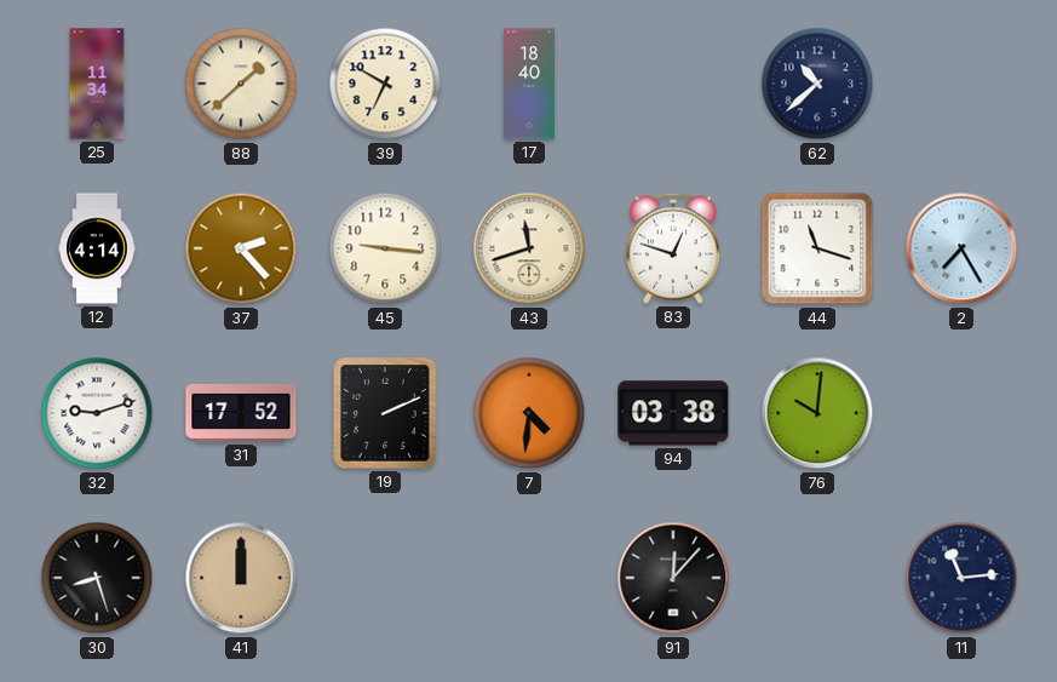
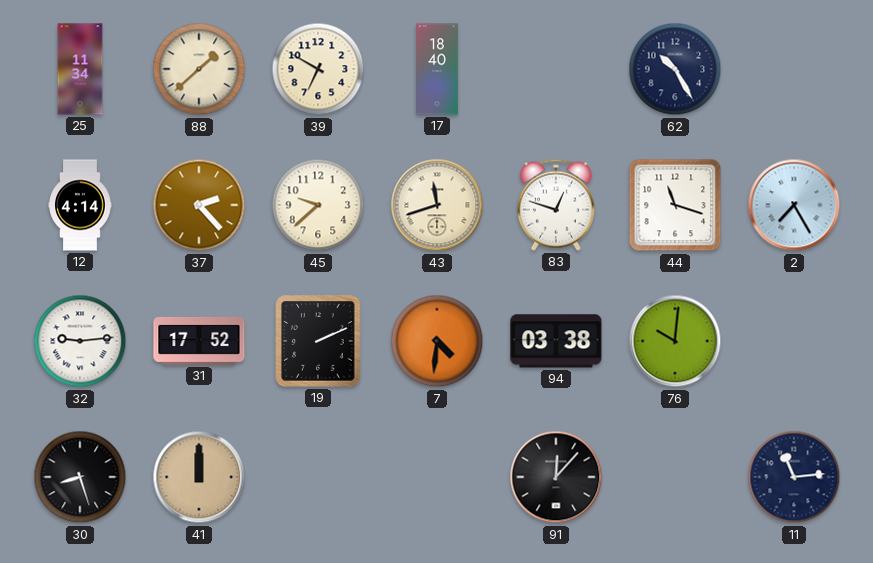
62: 10:38 -> 10:25 (675, 69)
45: 9:16 -> 9:38 (318, 205)
32: 9:12 -> 9:14 (80, 341)
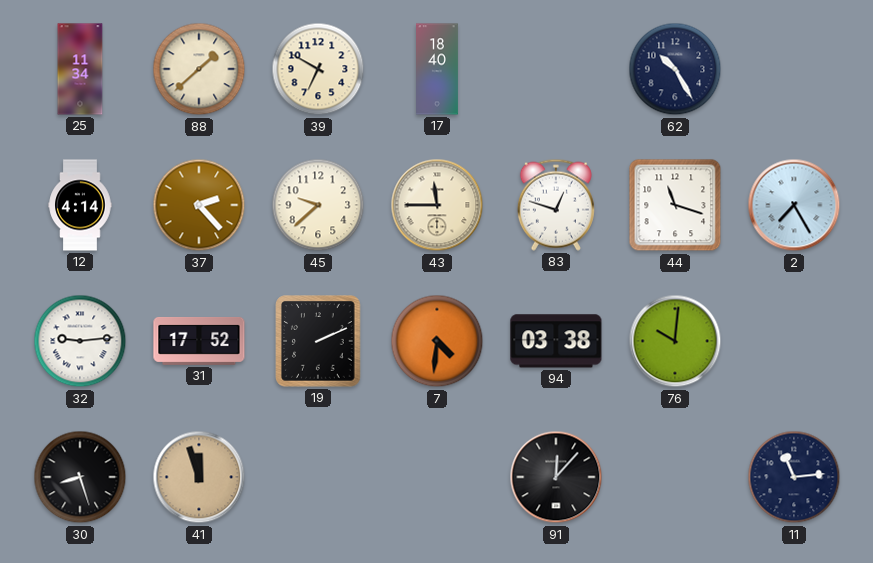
43: 11:42 -> 11:45 (437, 205)
41: 12:00 -> 11:57 (199, 477)
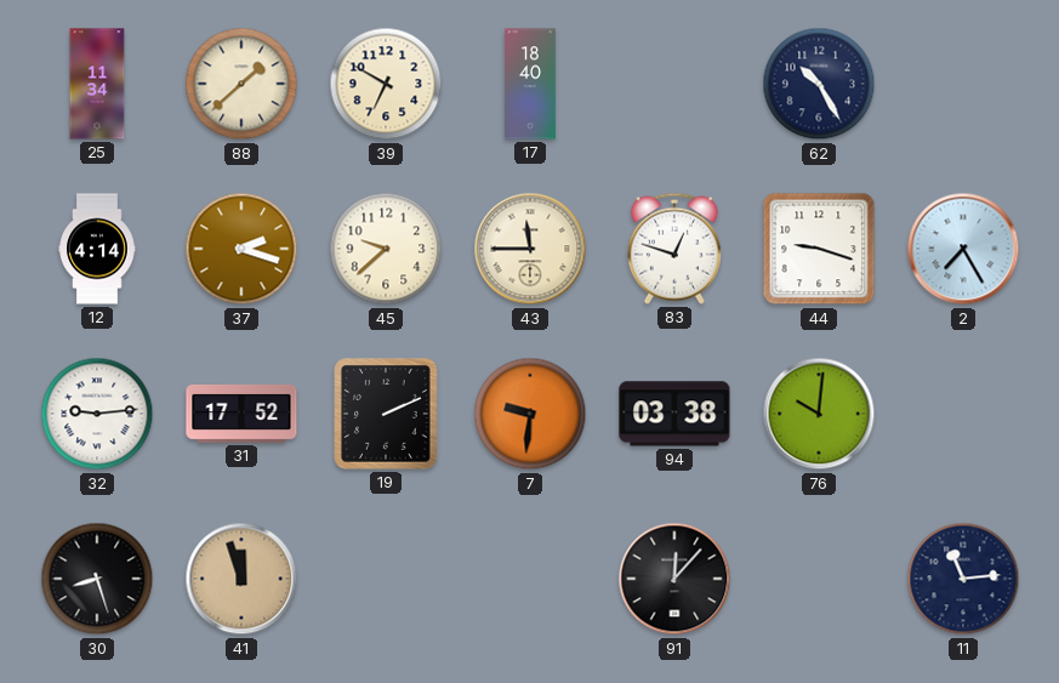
37: 2:23 -> 2:18 (241, 249)
44: 11:18 -> 9:18 (819, 249)
7: 4:31 -> 9:31 (530, 414)
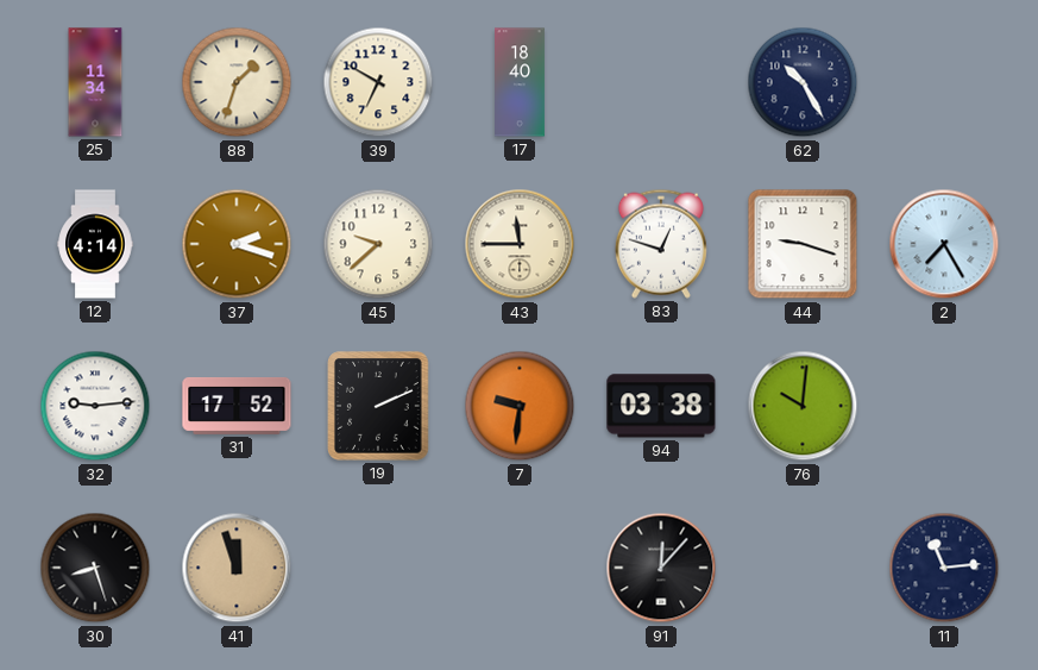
88: 1:38 -> 1:33 (237, 82)
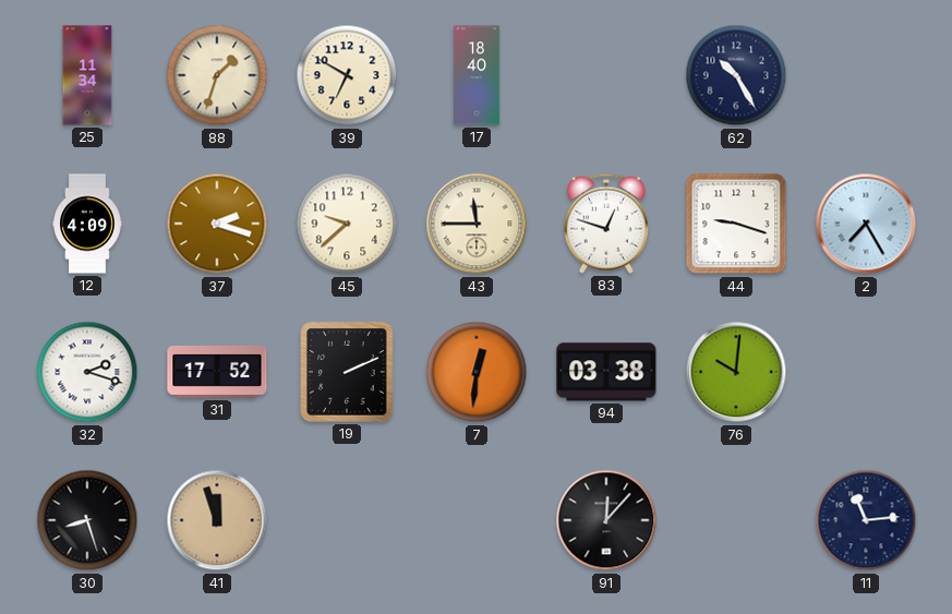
12: 4:14 -> 4:09 (87, 224)
32: 9:14 -> 2:18 (87, 372)
7: 9:31 -> 12:31 (477, 372)
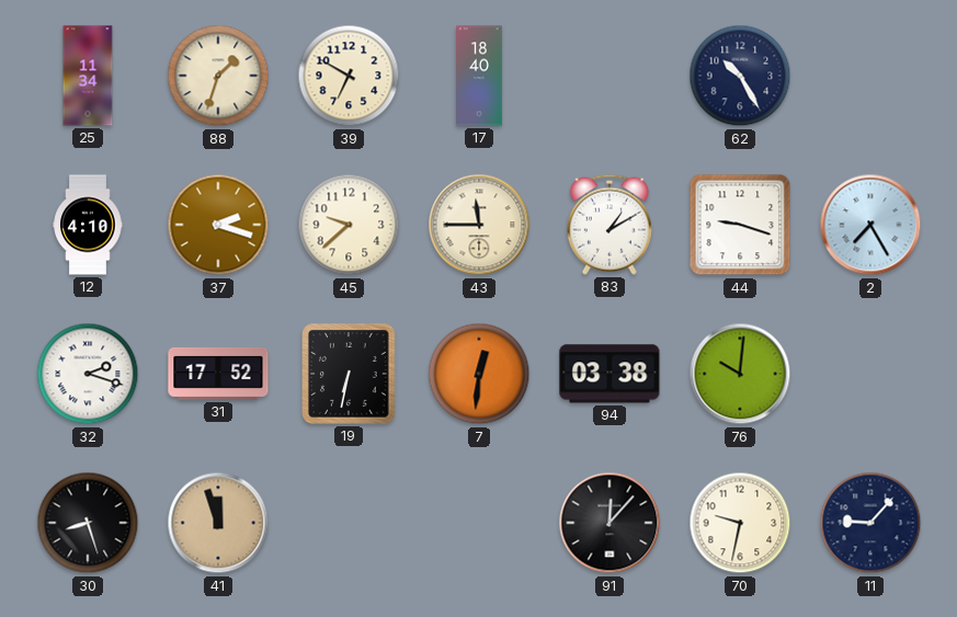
12: 4:09 -> 4:10 (88, 225)
83: 12:48 -> 1:10 (609, 225)
19: 2:11 -> 6:32 (349, 374)
70: none -> 9:32 (740, 523)
11: 11:14 -> 9:07 (870, 523)
